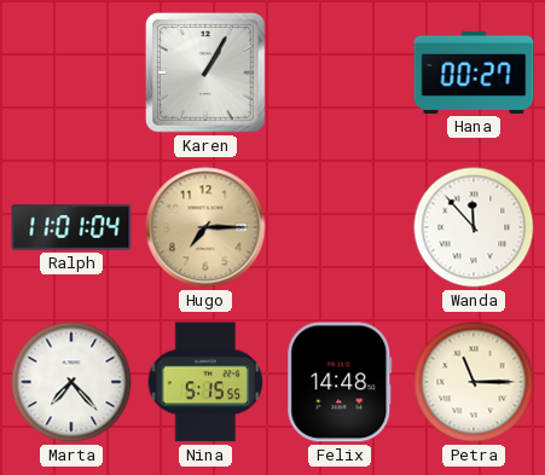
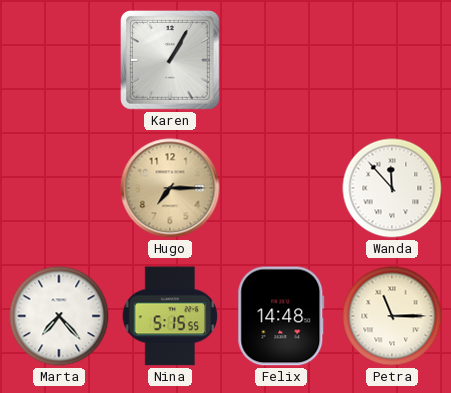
Hana: 00:27 -> none (474, 73)
Ralph: 11:01 -> none (71, 227)
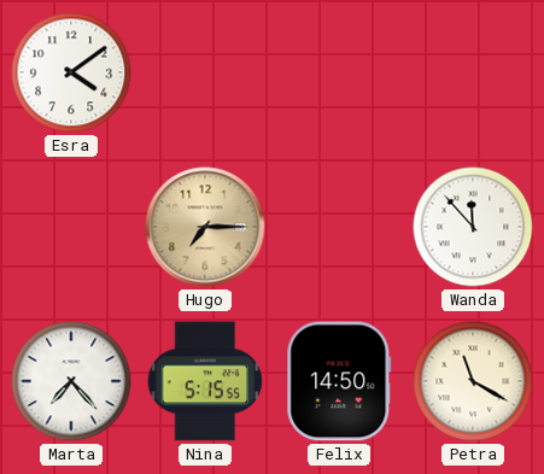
Esra: none -> 4:09 (71, 72)
Karen: 1:05 -> none (171, 61)
Felix: 14:48 -> 14:50 (339, 381)
Petra: 11:15 -> 11:20 (473, 381)
